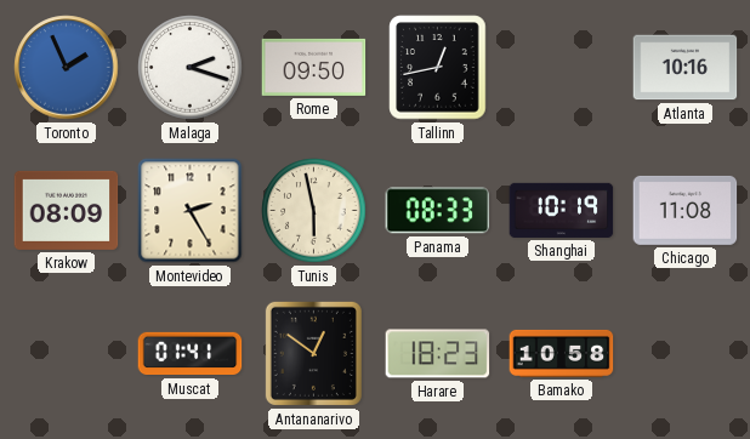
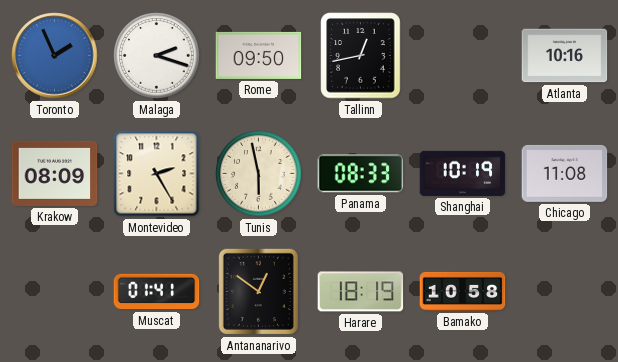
Harare: 18:23 -> 18:19 (361, 292)
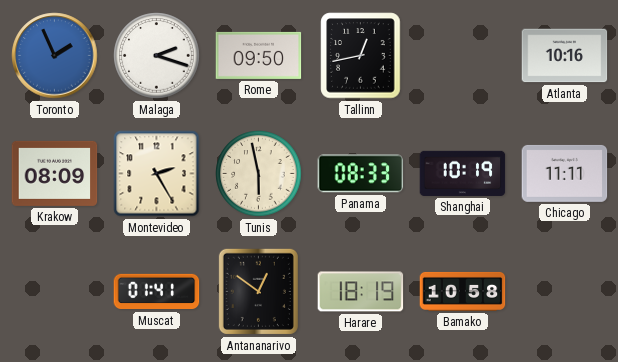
Chicago: 11:08 -> 11:11 (565, 173)
